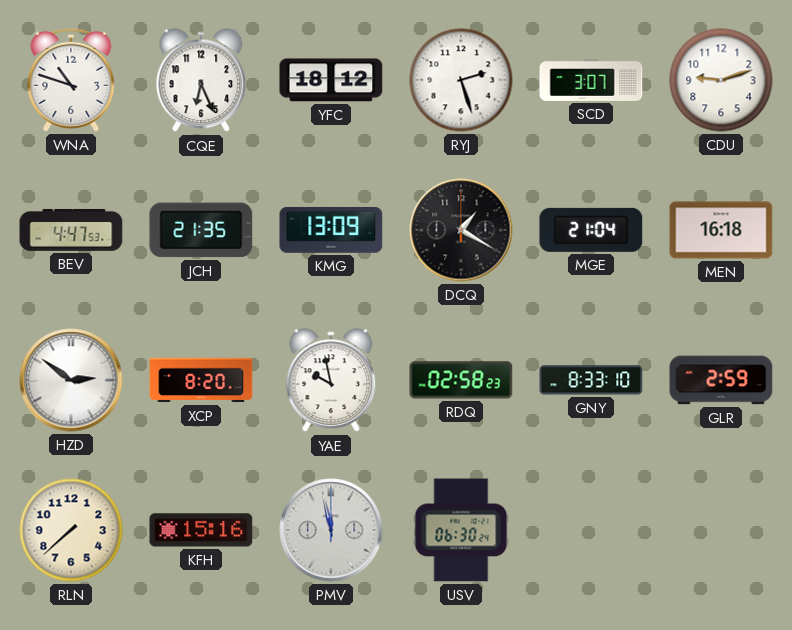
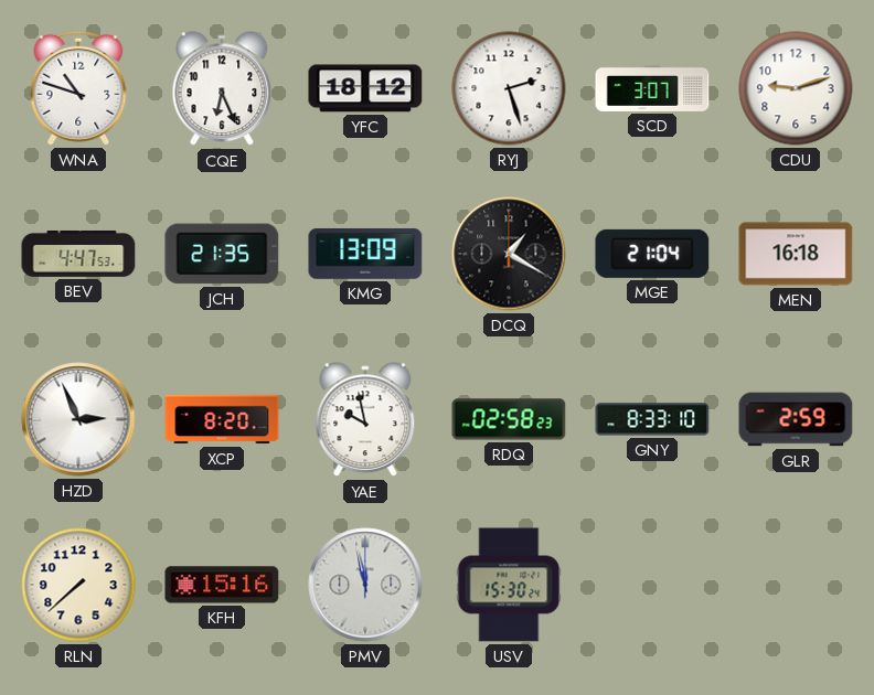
HZD: 2:51 -> 2:56 (78, 419)
USV: 06:30 -> 15:30 (509, 585)
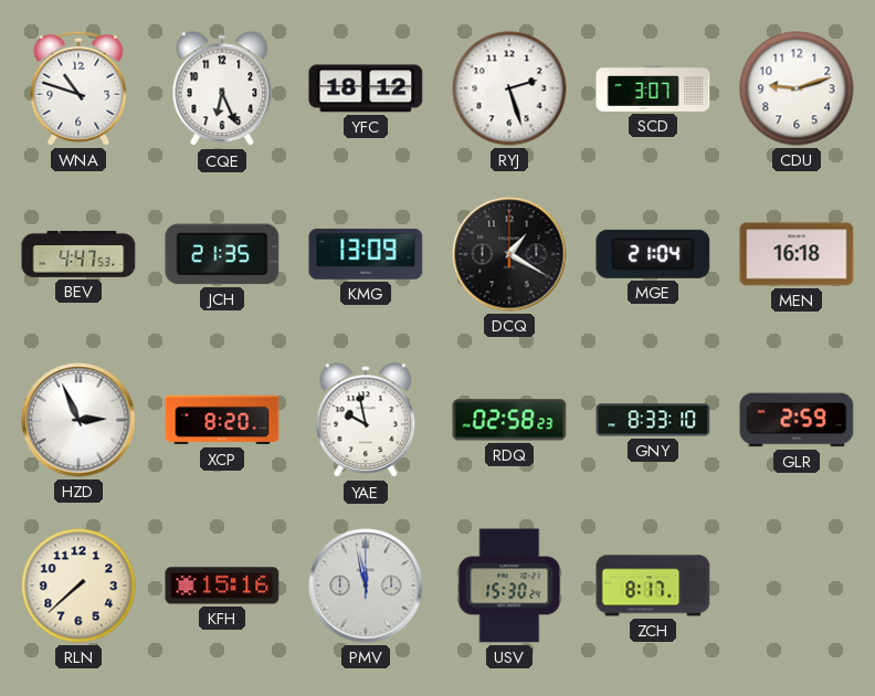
ZCH: none -> 8:17 (653, 586)
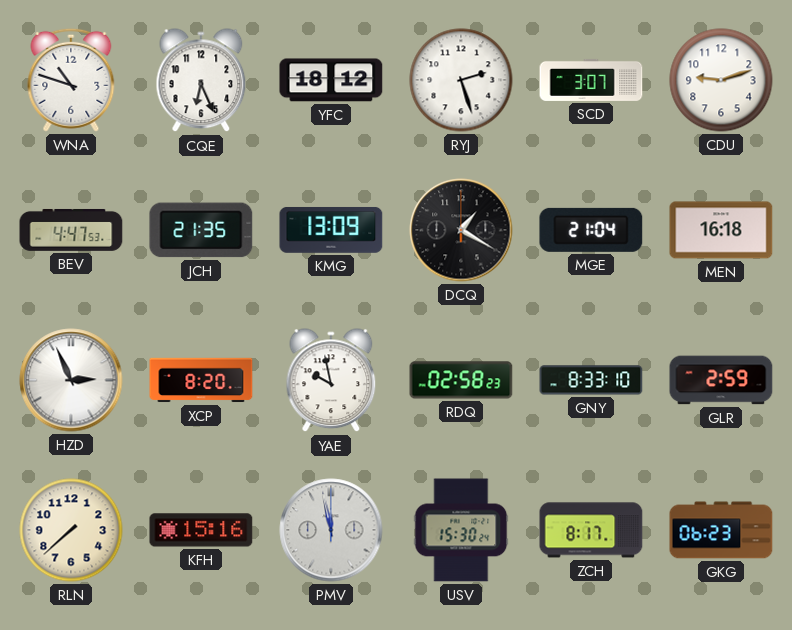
GKG: none -> 06:23 (721, 530)
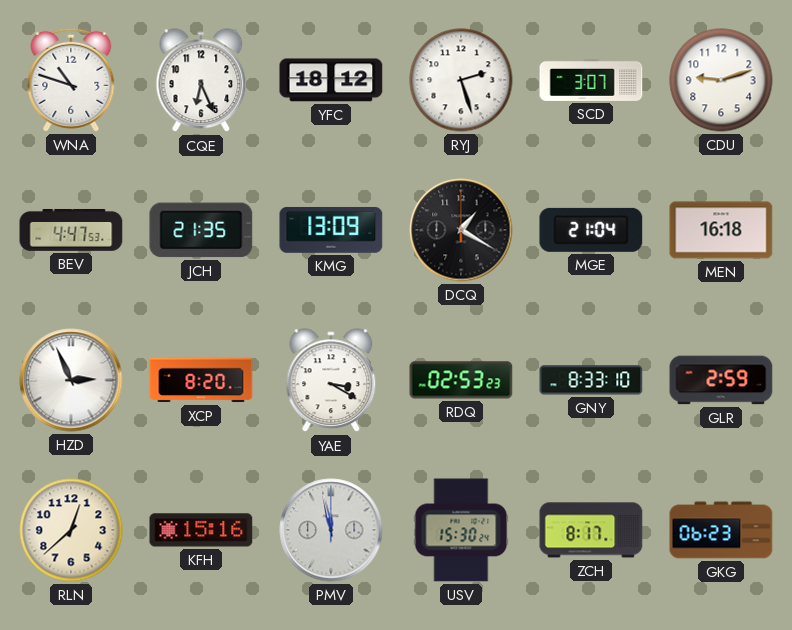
YAE: 9:58 -> 3:20 (331, 381)
RDQ: 02:58 -> 02:53 (461, 380)
RLN: 7:38 -> 12:38 (71, 530)
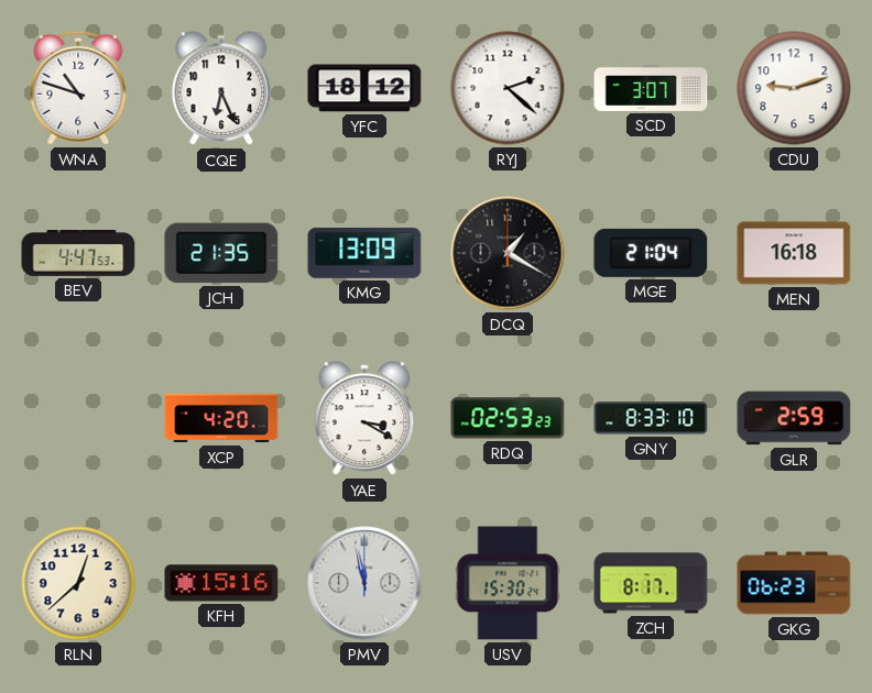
RYJ: 2:27 -> 2:22 (508, 88)
HZD: 2:56 -> none (71, 380)
XCP: 8:20 -> 4:20 (221, 418)
